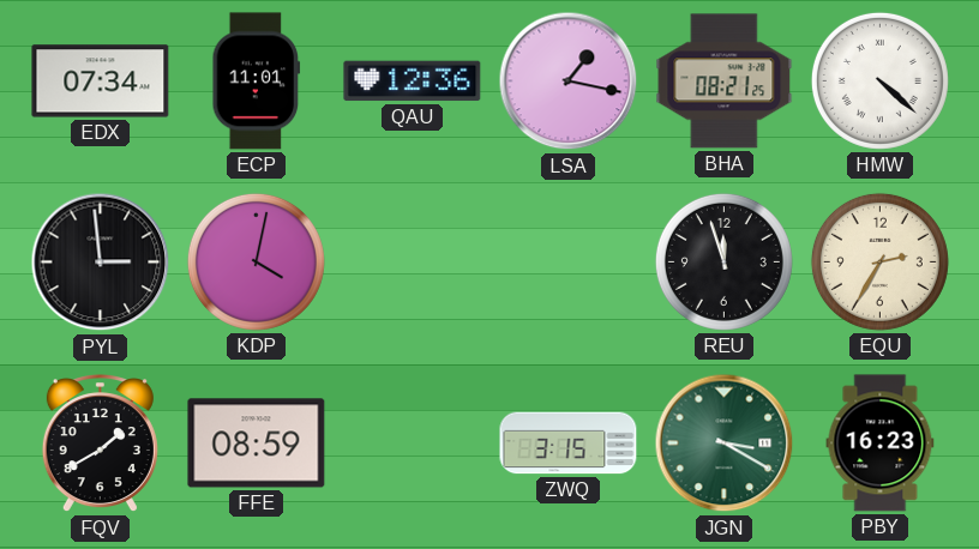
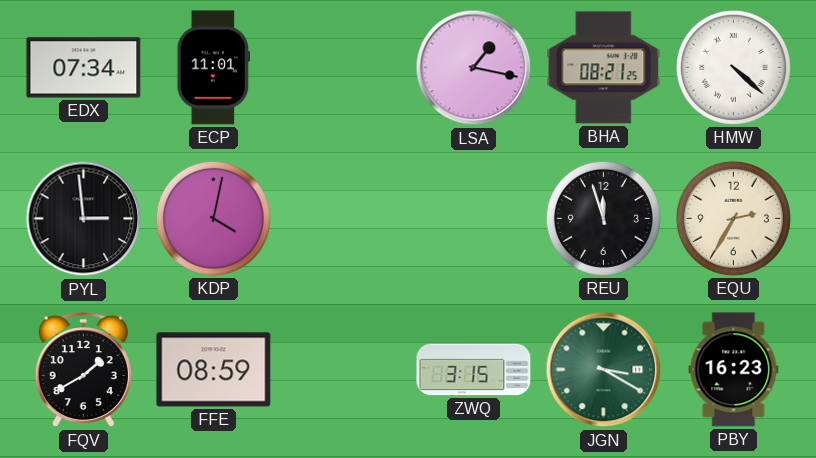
QAU: 12:36 -> none (413, 82)
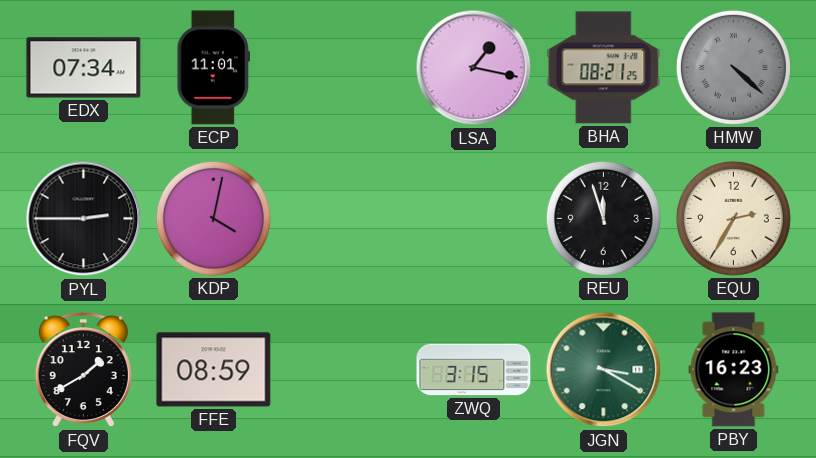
HMW dial: white -> grey (733, 67)
PYL: 2:59 -> 2:45 (84, 219)
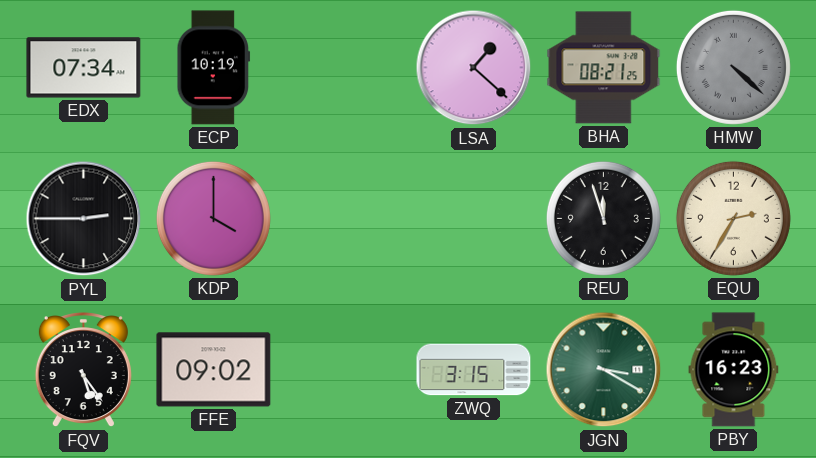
ECP: 11:01 -> 10:19 (214, 68)
LSA: 1:17 -> 1:22 (474, 68)
KDP: 4:02 -> 4:00 (213, 218)
FQV: 1:40 -> 5:24 (83, 371)
FFE: 08:59 -> 09:02 (214, 370)
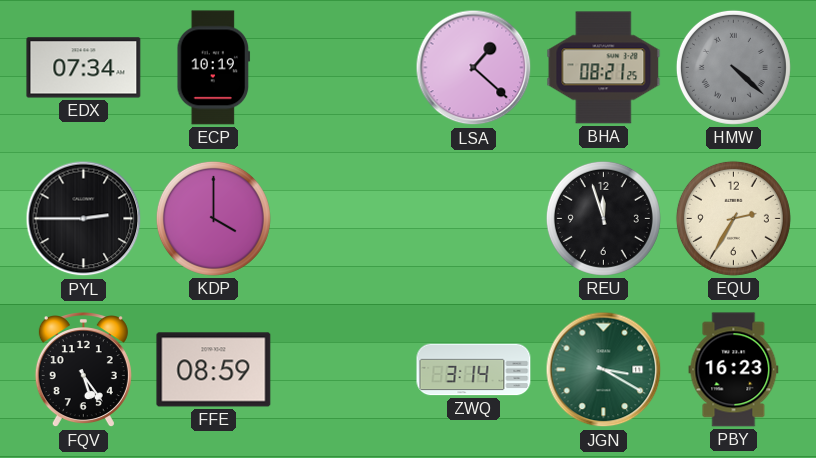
FFE: 09:02 -> 08:59 (214, 370)
ZWQ: 3:15 -> 3:14 (474, 370)
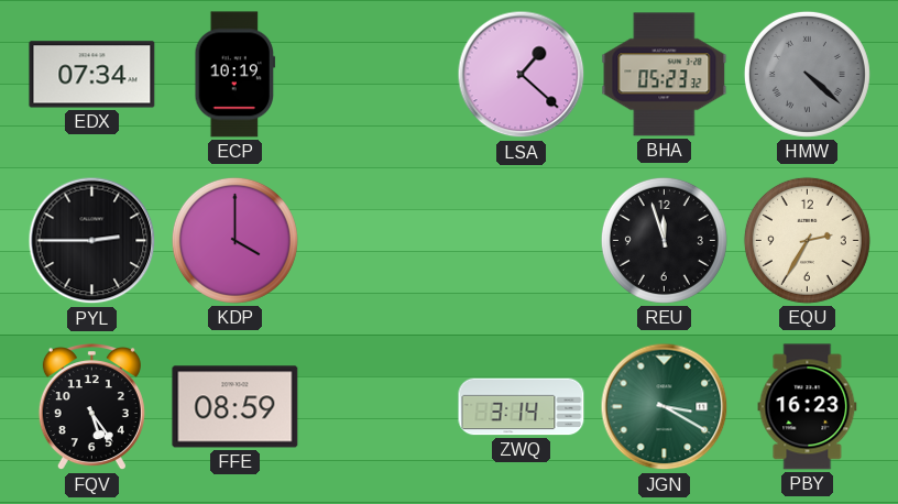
BHA: 08:21 -> 05:23 (665, 75)
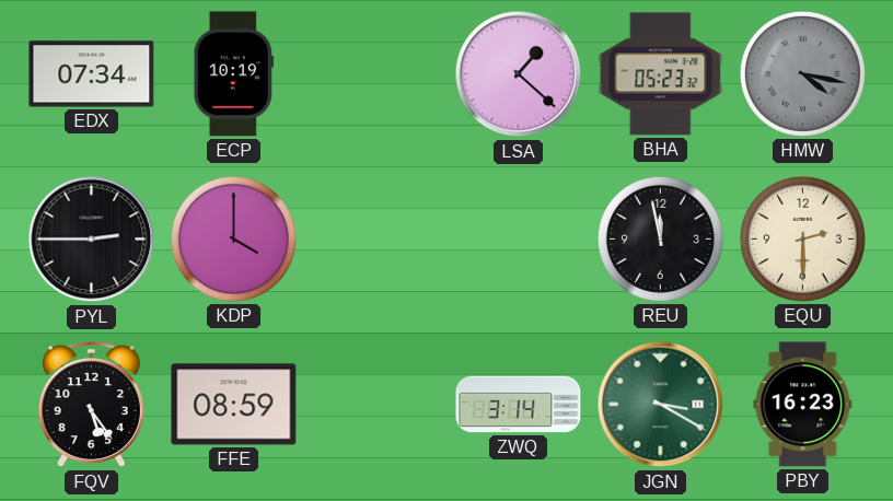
HMW: 4:22 -> 4:17 (802, 73)
REU: 11:57 -> 11:58 (660, 238)
EQU: 2:35 -> 2:30 (802, 238)
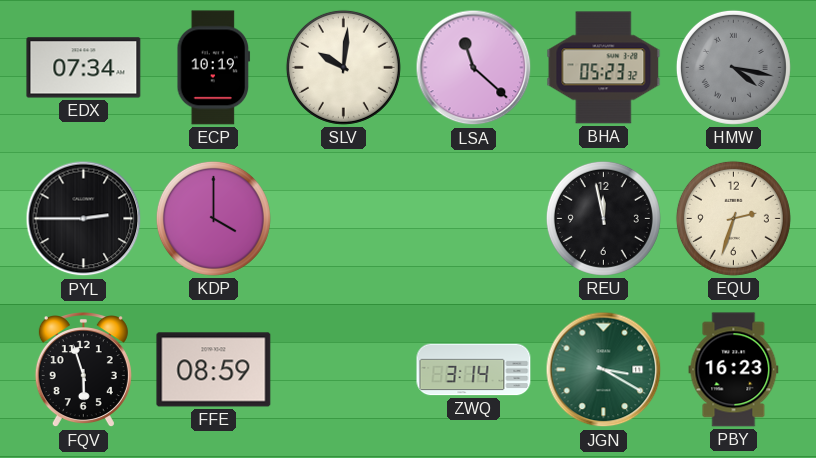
SLV: none -> 10:01 (343, 67)
LSA: 1:22 -> 11:22 (474, 68)
EQU: 2:30 -> 2:33 (733, 218)
FQV: 5:24 -> 5:57 (83, 371)
